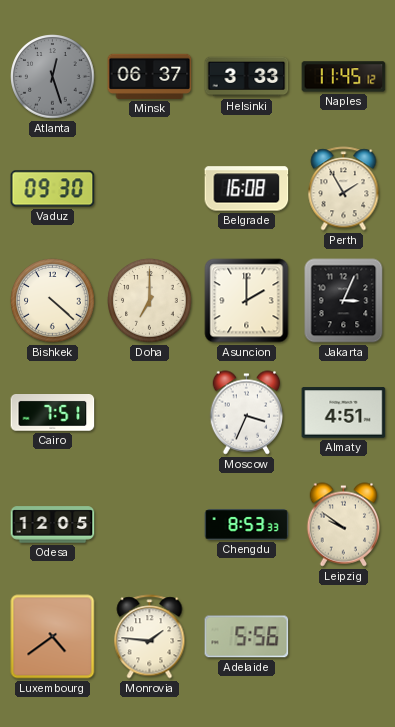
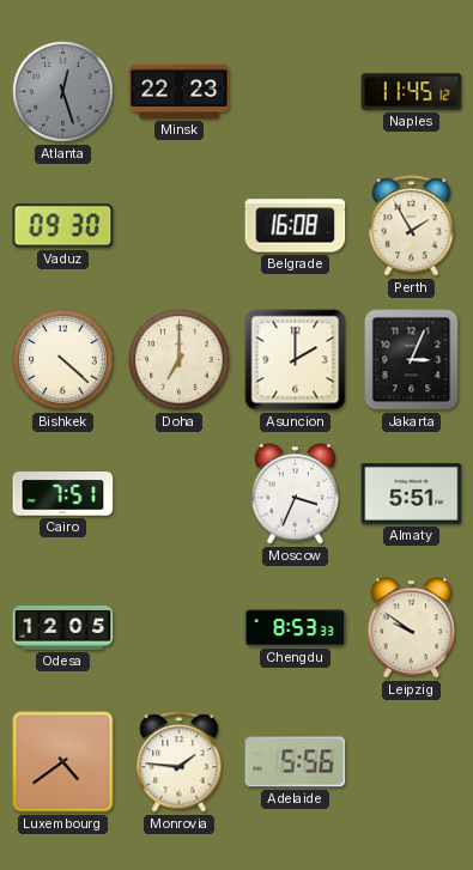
Minsk: 06:37 -> 22:23 (180, 91)
Helsinki: 3:33 -> none (247, 77)
Almaty: 4:51 -> 5:51 (412, 494)
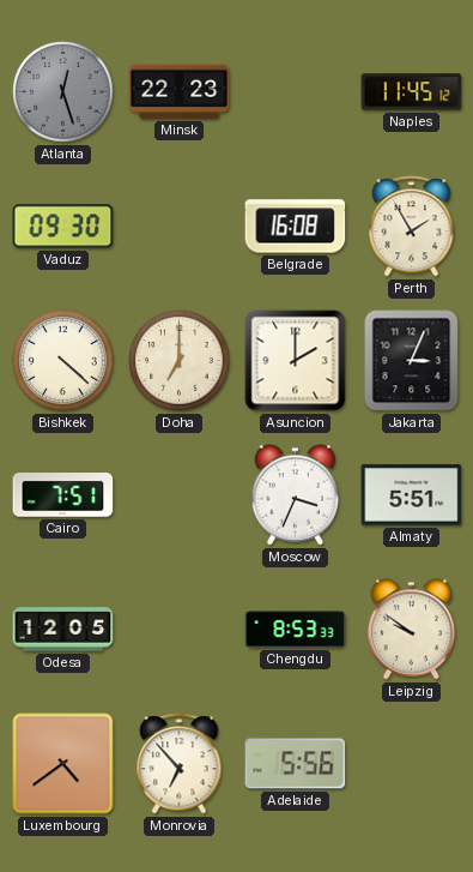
Monrovia: 1:46 -> 6:53 (180, 764)
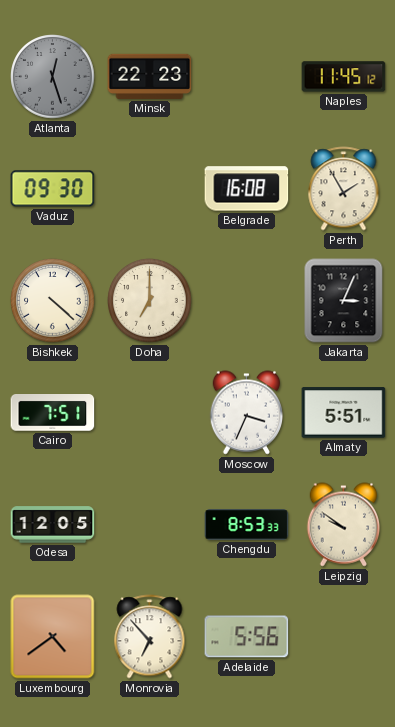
Asuncion: 2:00 -> none (296, 361)
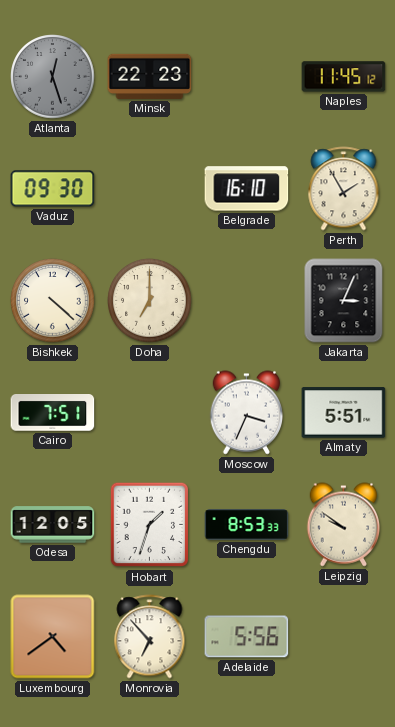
Belgrade: 16:08 -> 16:10 (247, 189)
Hobart: none -> 1:33 (150, 525)
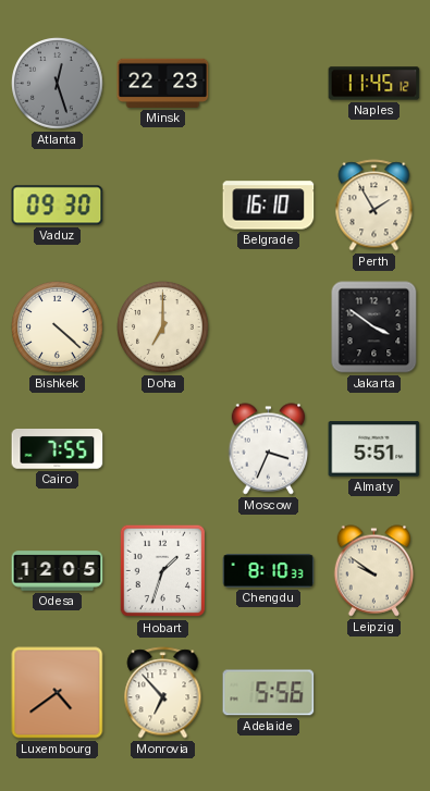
Jakarta: 3:04 -> 3:51 (374, 327)
Cairo: 7:51 -> 7:55 (58, 449)
Chengdu: 8:53 -> 8:10 (269, 571)
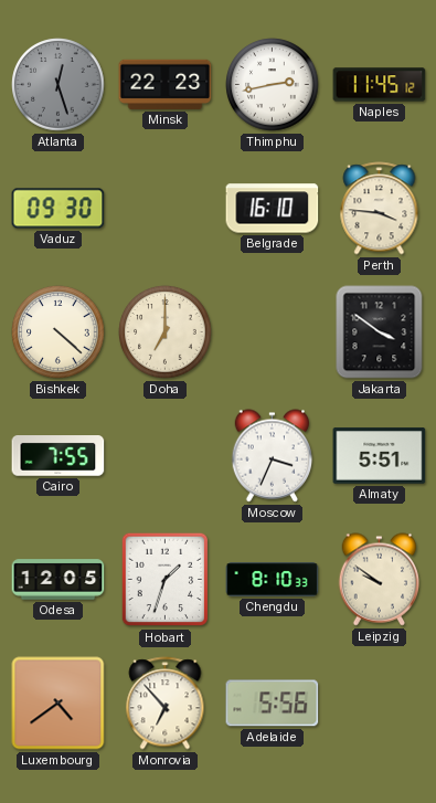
Thimphu: none -> 2:43 (273, 85)
Perth: 1:55 -> 3:46 (380, 209)
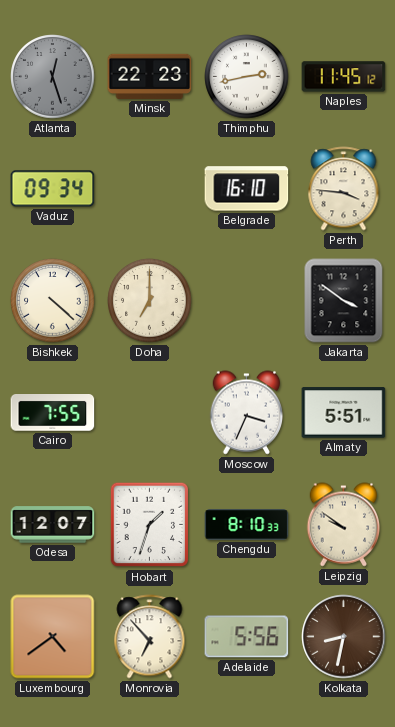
Vaduz: 09:30 -> 09:34 (53, 189)
Odesa: 12:05 -> 12:07 (53, 525)
Kolkata: none -> 8:32 (344, 637)
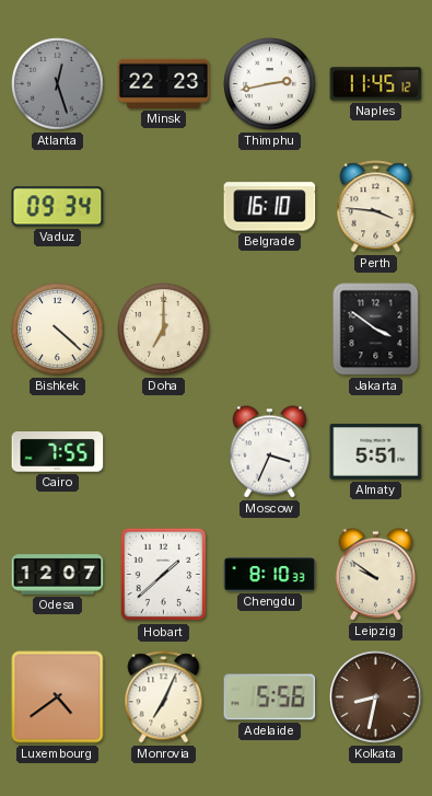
Hobart: 1:33 -> 1:38 (164, 575)
Monrovia: 6:53 -> 7:04 (164, 697)
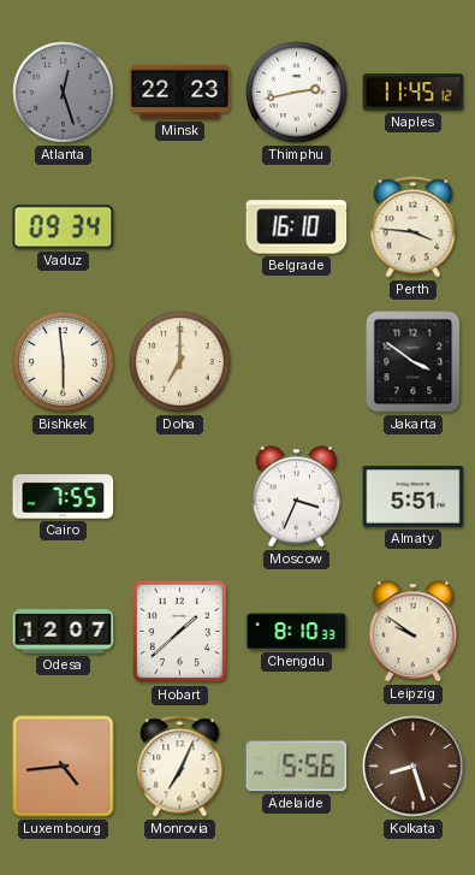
Bishkek: 4:22 -> 5:59 (64, 362)
Luxembourg: 4:39 -> 4:44 (64, 767)
Kolkata: 8:32 -> 8:27 (414, 767)
